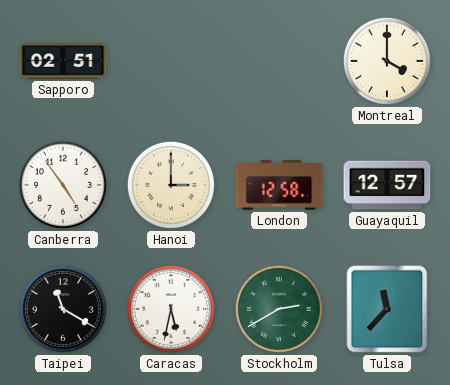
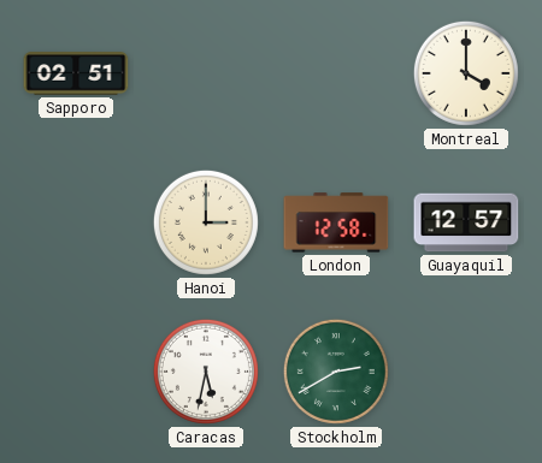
Canberra: 4:54 -> none (63, 185)
Taipei: 11:20 -> none (63, 309)
Tulsa: 11:37 -> none (387, 309)
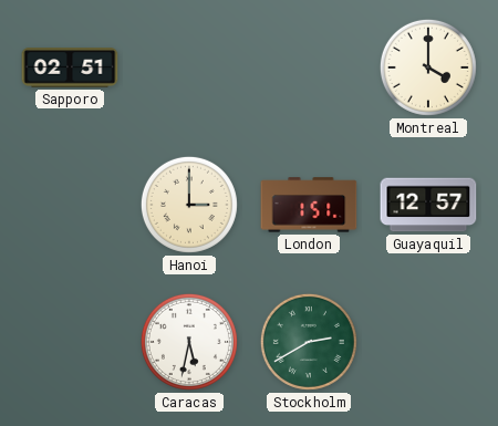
London: 12:58 -> 1:51 (309, 205)
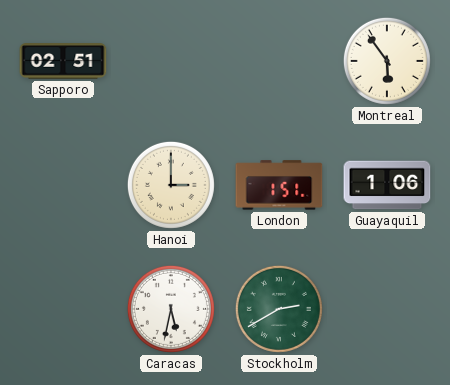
Montreal: 4:00 -> 5:54 (387, 61)
Guayaquil: 12:57 -> 1:06 (387, 185)
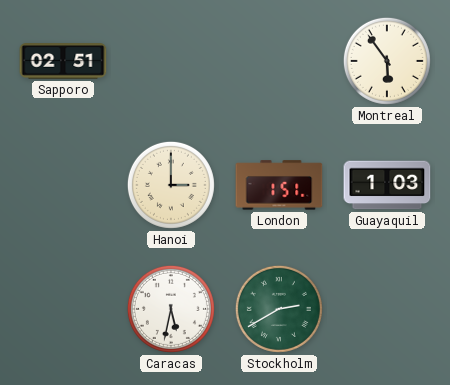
Guayaquil: 1:06 -> 1:03 (387, 185)
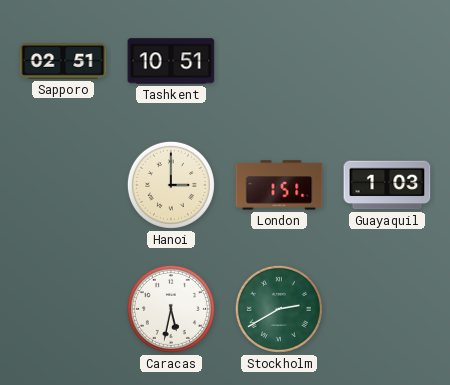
Tashkent: none -> 10:51 (171, 61)
Montreal: 5:54 -> none (387, 61)
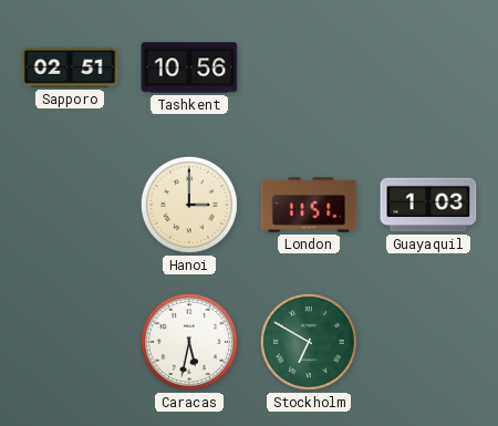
Tashkent: 10:51 -> 10:56 (189, 67)
London: 1:51 -> 11:51 (309, 205)
Stockholm: 2:40 -> 6:50 (309, 342)
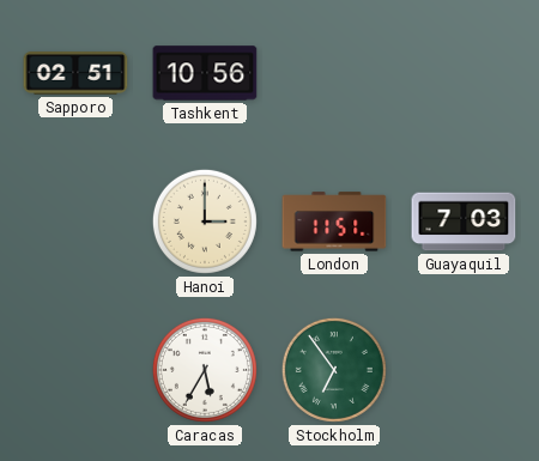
Guayaquil: 1:03 -> 7:03 (464, 222)
Caracas: 5:32 -> 5:35 (205, 370)
Stockholm: 6:50 -> 6:54 (334, 370)
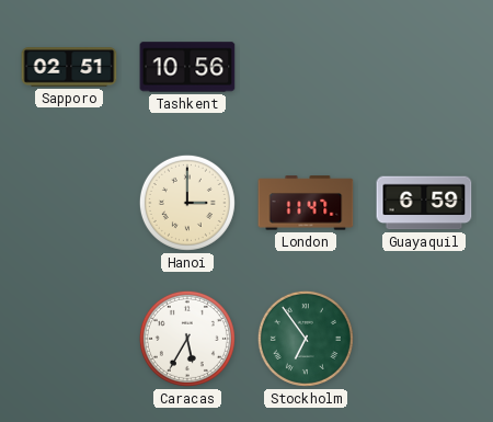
London: 11:51 -> 11:47 (306, 203)
Guayaquil: 7:03 -> 6:59 (424, 203)
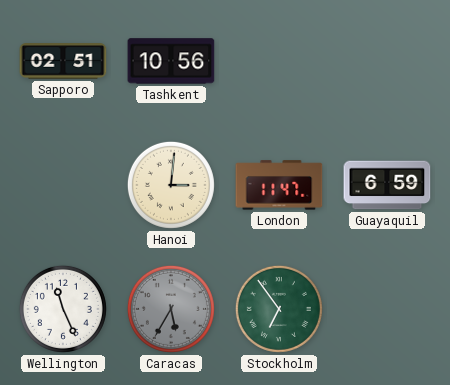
Hanoi: 3:00 -> 3:01 (171, 185)
Wellington: none -> 11:26 (63, 309)
Caracas dial: white -> grey (171, 309)
